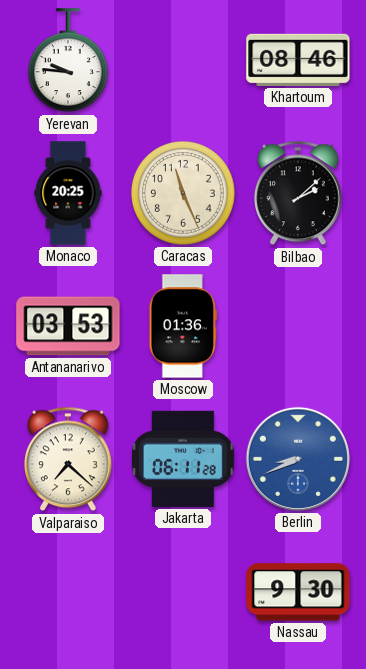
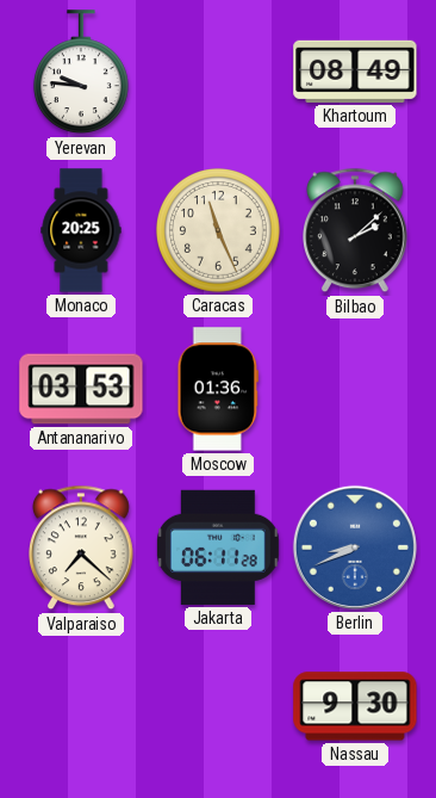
Khartoum: 08:46 -> 08:49 (355, 72)
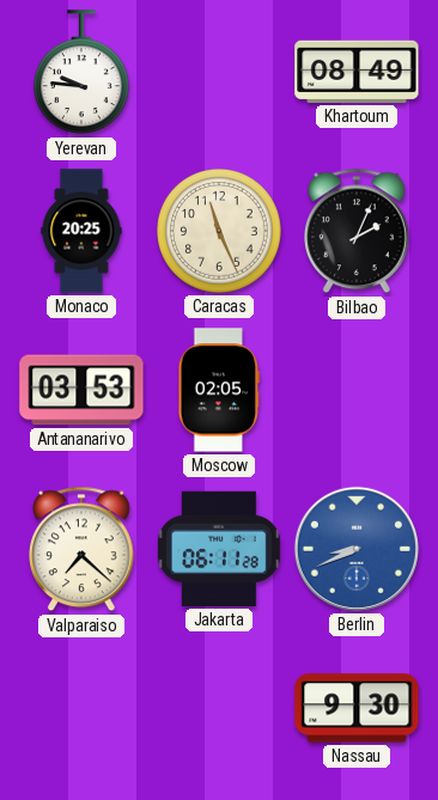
Bilbao: 2:08 -> 2:04 (358, 231)
Moscow: 01:36 -> 02:05 (219, 390)
